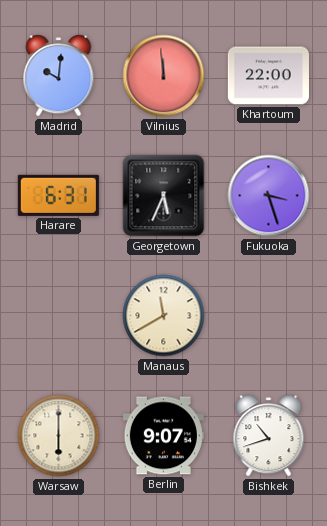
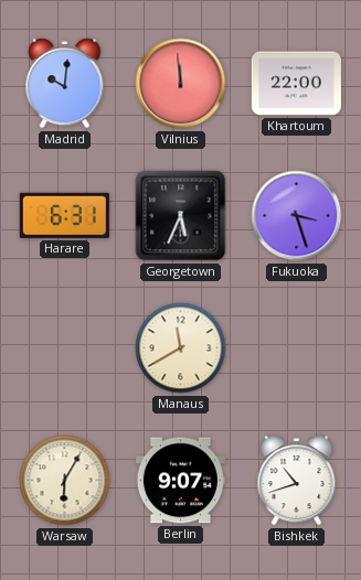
Warsaw: 6:00 -> 6:05 (65, 481)
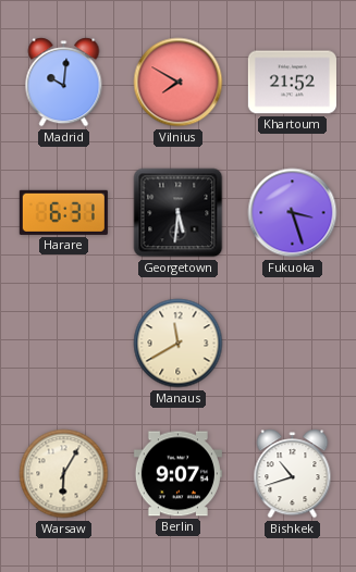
Vilnius: 11:59 -> 7:50 (179, 83)
Khartoum: 22:00 -> 21:52 (292, 83)
Georgetown: 5:34 -> 5:31 (179, 213)
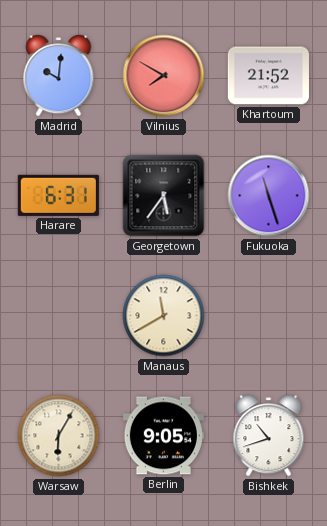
Georgetown: 5:31 -> 5:36 (164, 196)
Fukuoka: 3:27 -> 11:27 (269, 196)
Berlin: 9:07 -> 9:05 (163, 436)
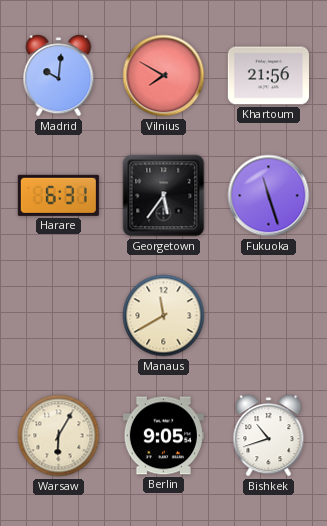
Khartoum: 21:52 -> 21:56 (268, 76)
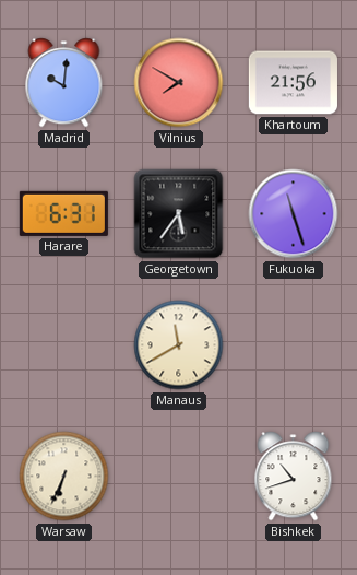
Warsaw: 6:05 -> 6:34 (64, 477)
Berlin: 9:05 -> none (163, 436)
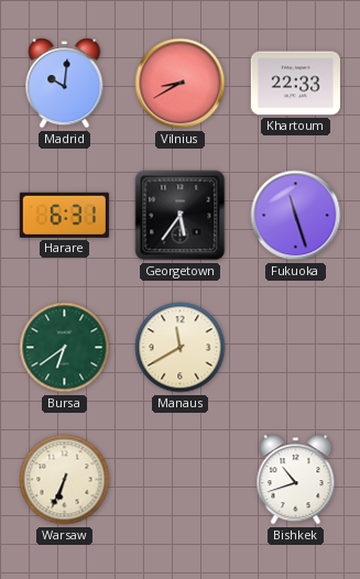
Vilnius: 7:50 -> 8:40 (181, 84)
Khartoum: 21:56 -> 22:33 (295, 84)
Bursa: none -> 6:39 (65, 348)
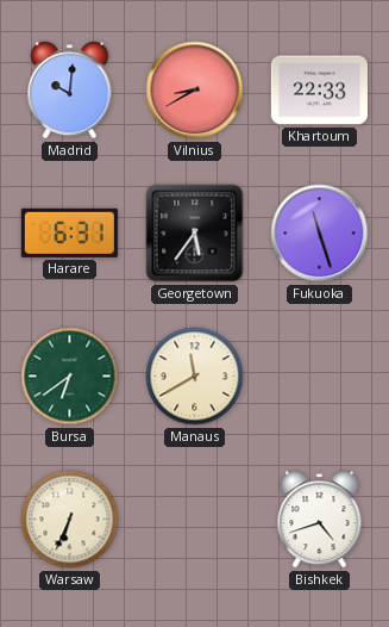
Bishkek: 10:42 -> 4:42 (320, 520)
